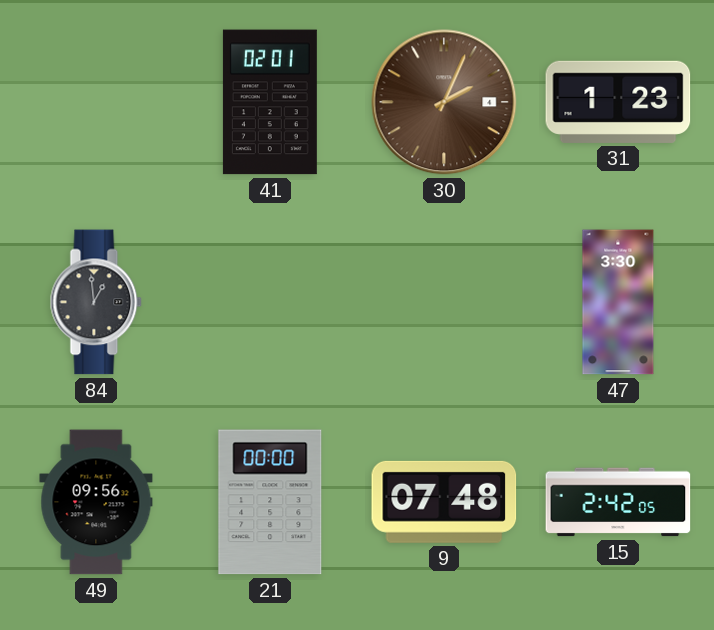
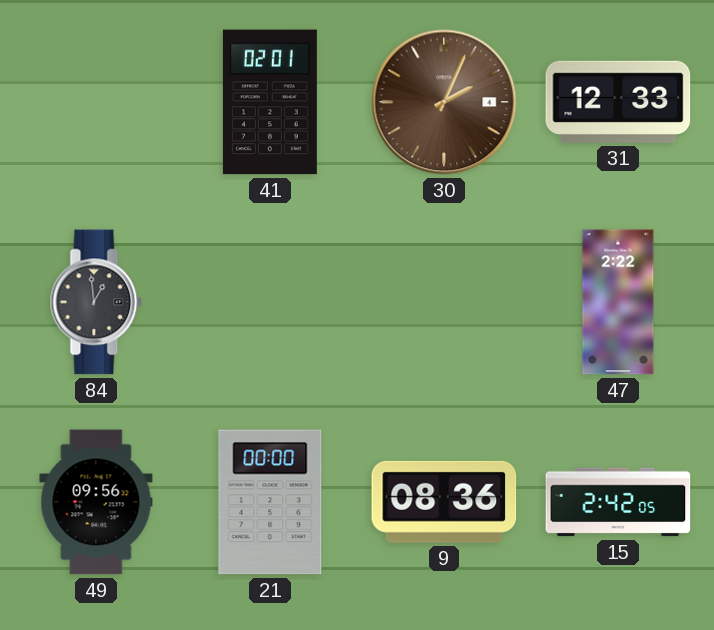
31: 1:23 -> 12:33 (618, 102)
47: 3:30 -> 2:22 (618, 302)
9: 07:48 -> 08:36 (444, 502)
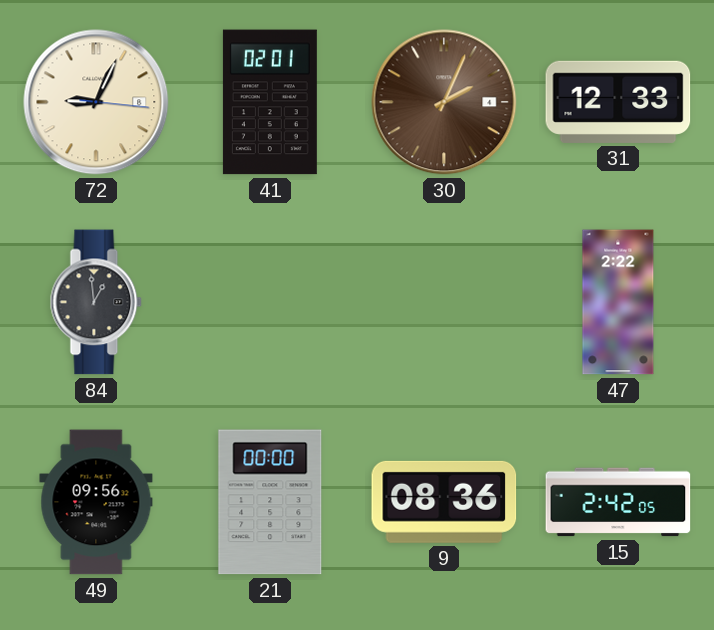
72: none -> 9:04 (96, 102)
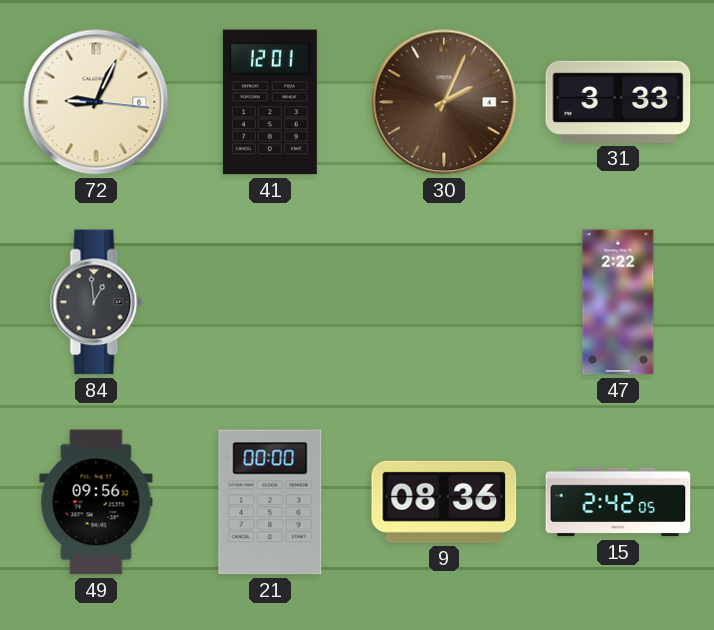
41: 02:01 -> 12:01 (270, 102)
31: 12:33 -> 3:33 (618, 102)
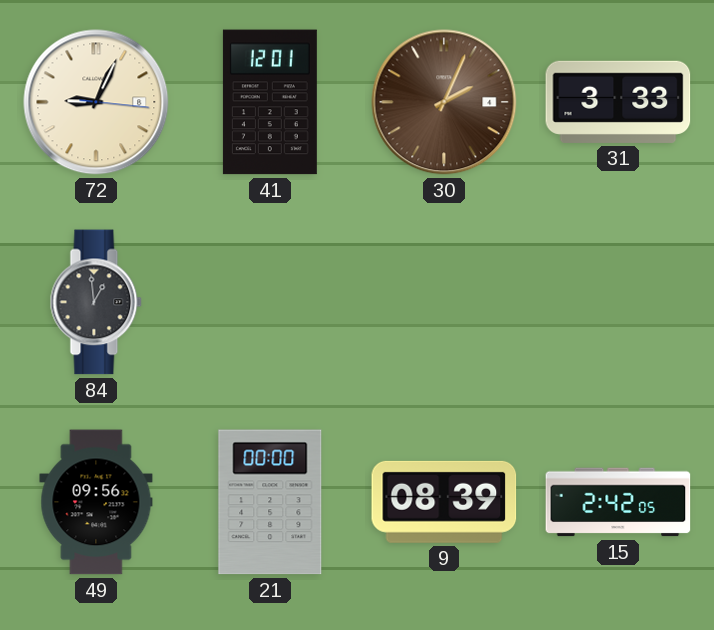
47: 2:22 -> none (618, 302)
9: 08:36 -> 08:39 (444, 502)
